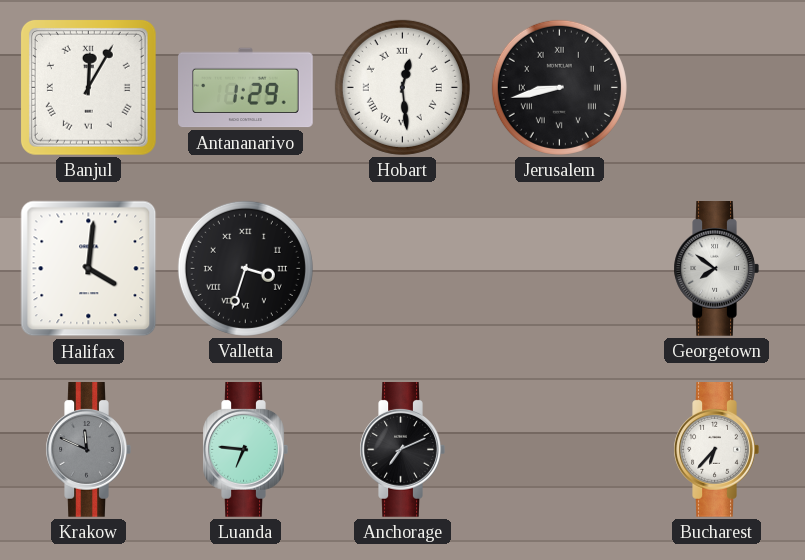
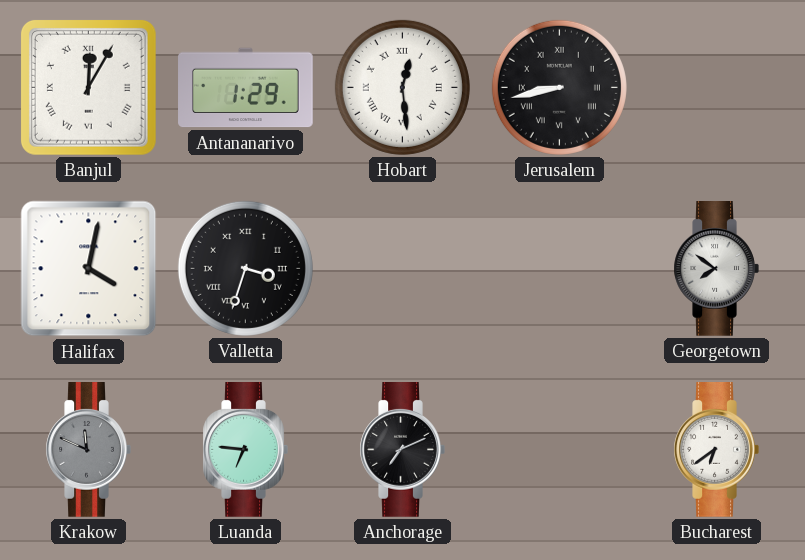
Halifax: 4:01 -> 4:02 (89, 269)
Bucharest: 6:37 -> 6:39 (716, 450)
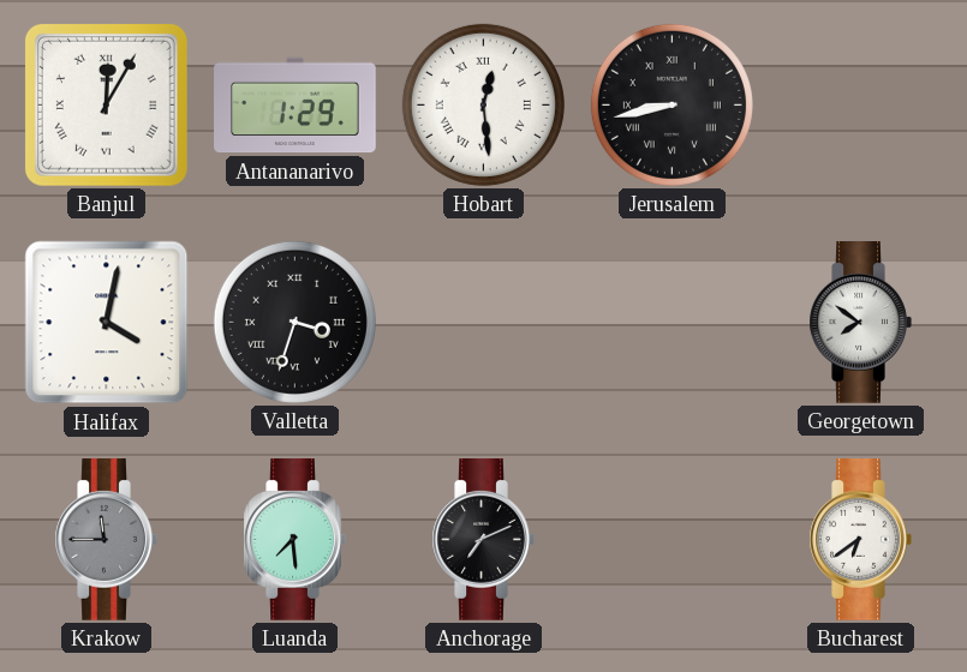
Krakow: 11:49 -> 11:45 (106, 540)
Luanda: 6:46 -> 7:29 (294, 540)
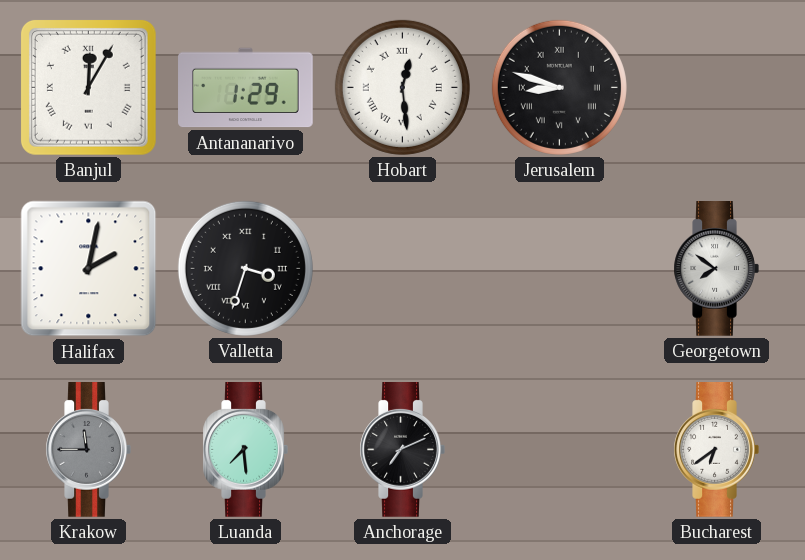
Jerusalem: 8:43 -> 8:48 (559, 87)
Halifax: 4:02 -> 2:02 (89, 269)
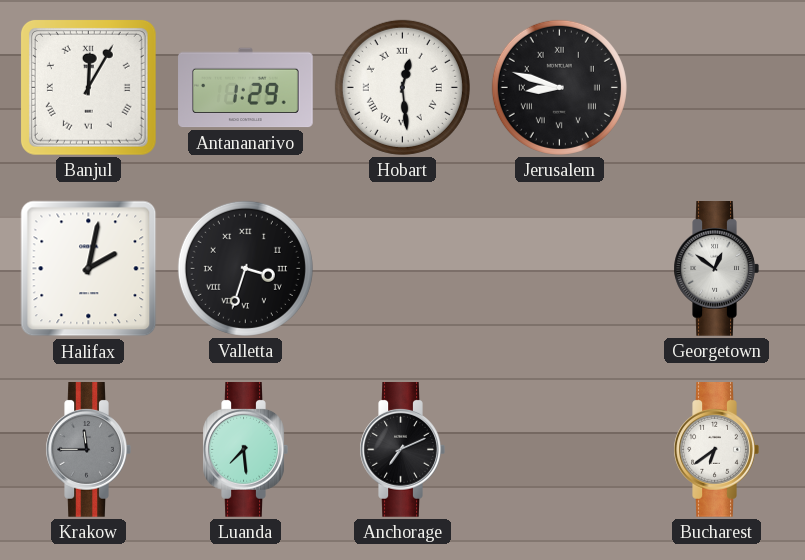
Georgetown: 7:51 -> 12:51 (716, 269)
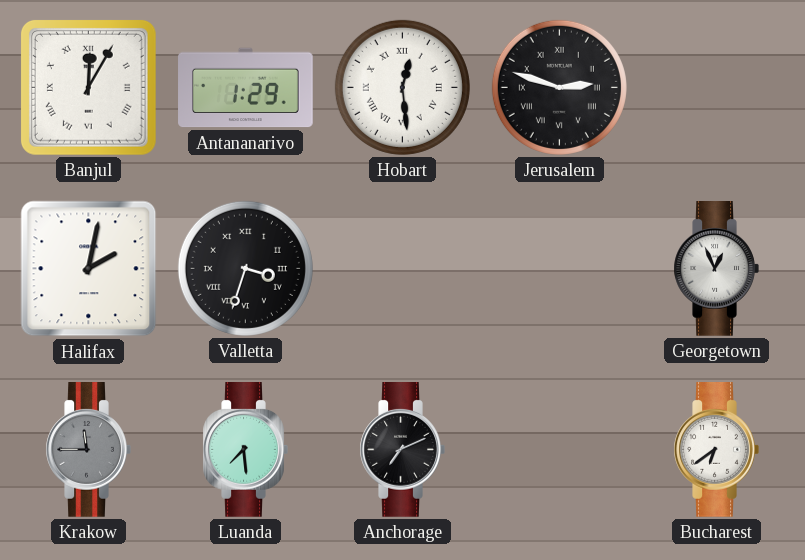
Jerusalem: 8:48 -> 2:48 (559, 87)
Georgetown: 12:51 -> 12:56 (716, 269)
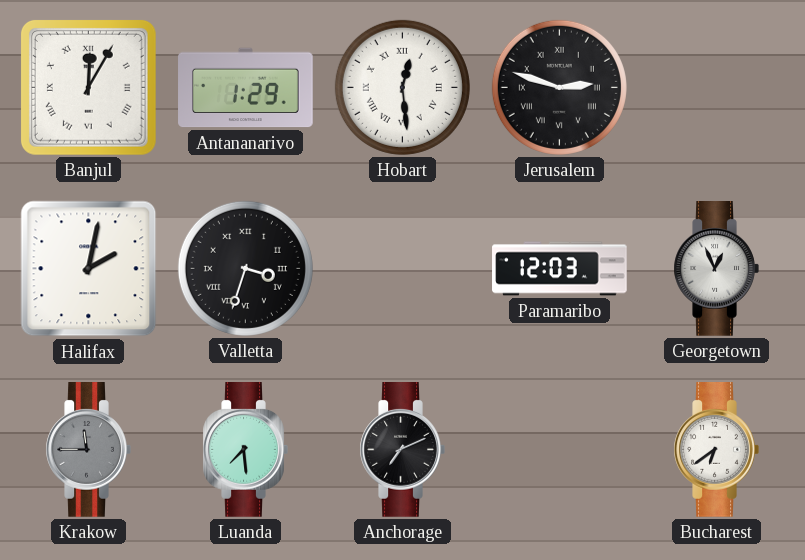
Paramaribo: none -> 12:03 (560, 269)
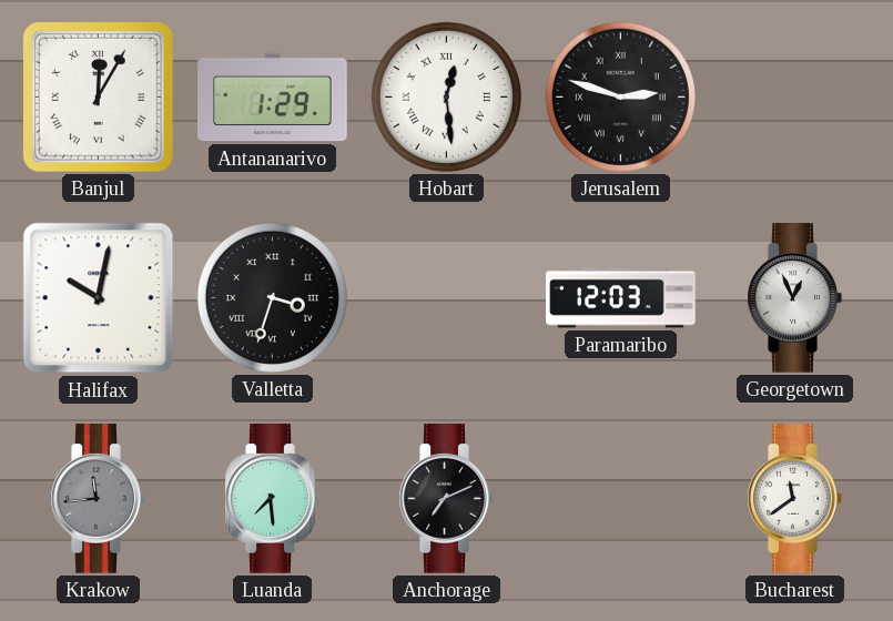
Halifax: 2:02 -> 10:02 (99, 298)
Krakow: 11:45 -> 11:44 (98, 499)
Bucharest: 6:39 -> 11:39 (794, 499)
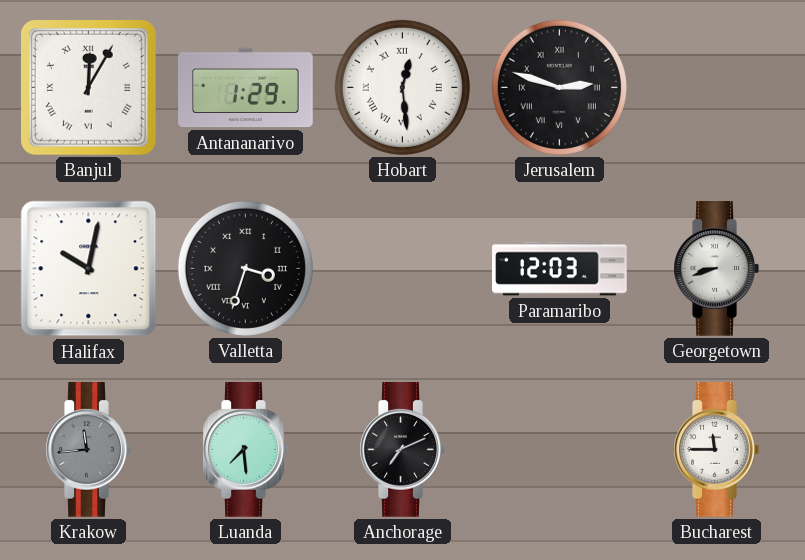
Georgetown: 12:56 -> 8:42 (716, 269)
Bucharest: 11:39 -> 11:45 (716, 450)
